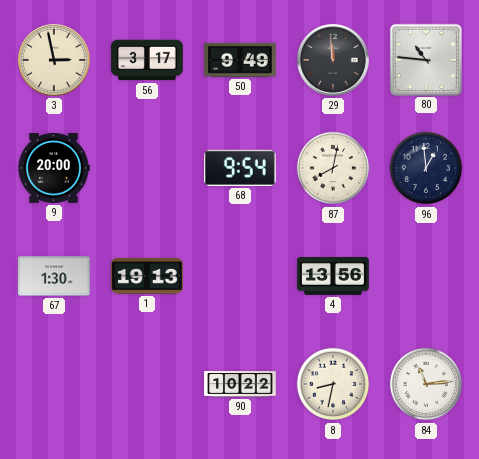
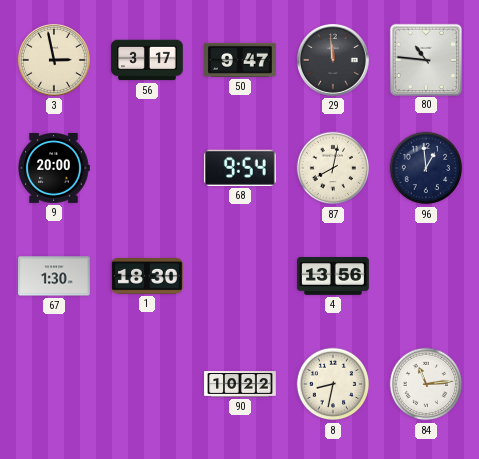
50: 9:49 -> 9:47 (240, 60)
1: 19:13 -> 18:30 (147, 277)
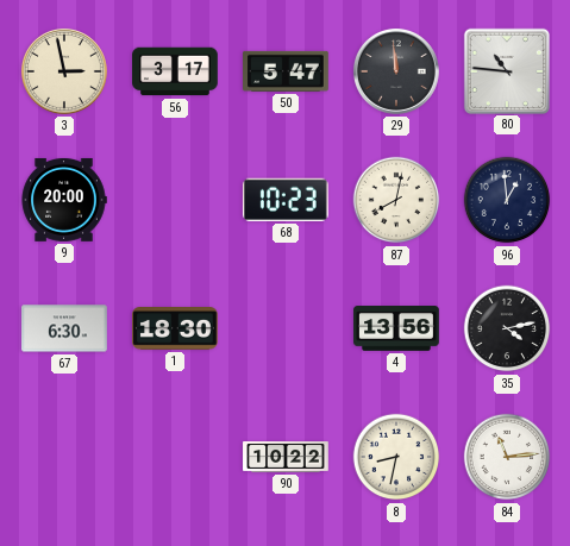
50: 9:47 -> 5:47 (286, 71)
68: 9:54 -> 10:23 (286, 200)
67: 1:30 -> 6:30 (64, 328)
35: none -> 4:13 (507, 328)
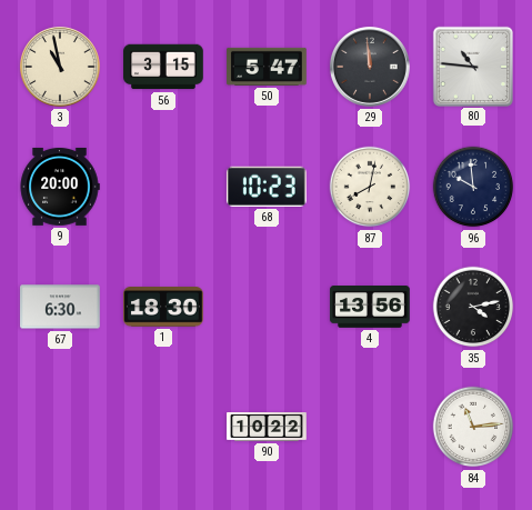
3: 2:58 -> 10:58 (60, 67)
56: 3:17 -> 3:15 (163, 67)
96: 12:59 -> 9:59 (473, 187)
8: 8:32 -> none (396, 457)
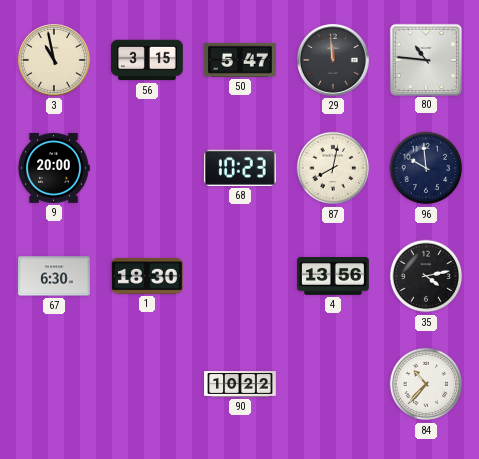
84: 11:14 -> 10:37 (426, 384)
